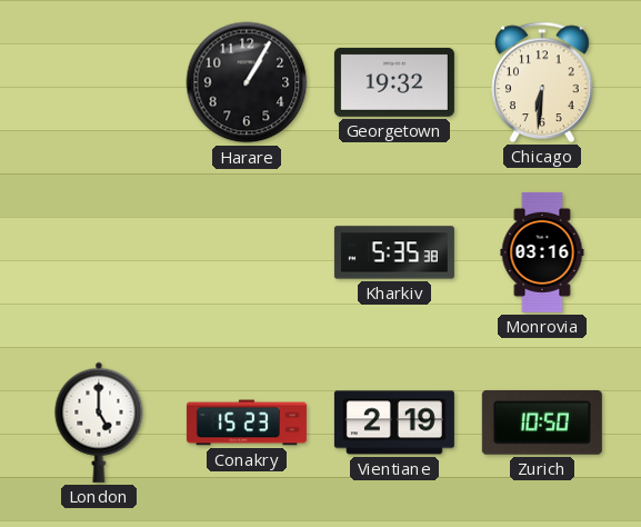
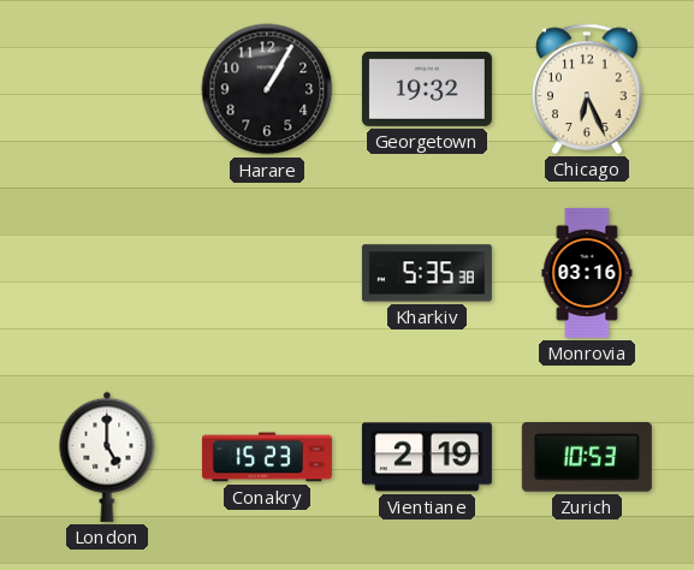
Chicago: 6:31 -> 6:26 (587, 89)
Zurich: 10:50 -> 10:53 (587, 457)
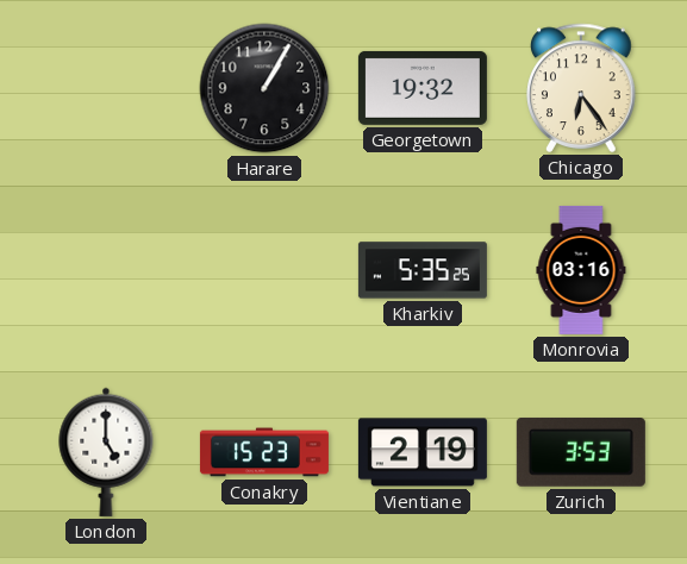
Chicago: 6:26 -> 6:24 (581, 88)
Kharkiv: 5:35:38 -> 5:35:25 (423, 270)
Zurich: 10:53 -> 3:53 (581, 452)
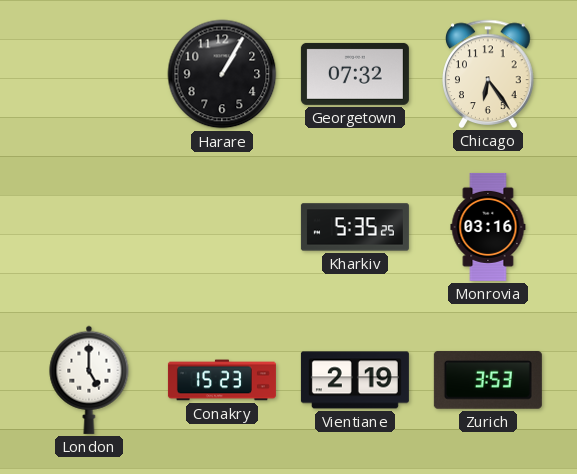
Georgetown: 19:32 -> 07:32 (355, 74)
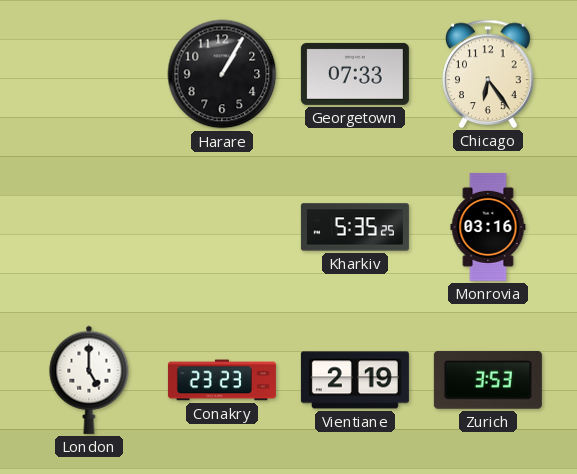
Georgetown: 07:32 -> 07:33 (355, 74)
Conakry: 15:23 -> 23:23 (222, 380)
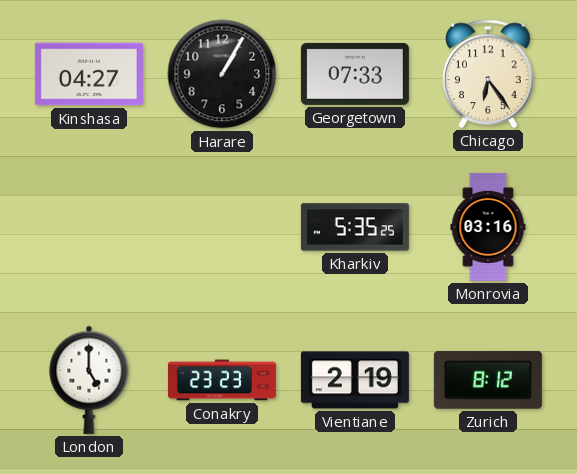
Kinshasa: none -> 04:27 (89, 74)
Zurich: 3:53 -> 8:12 (488, 380)
